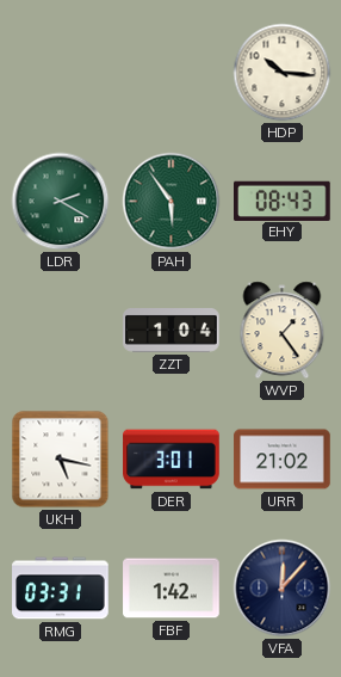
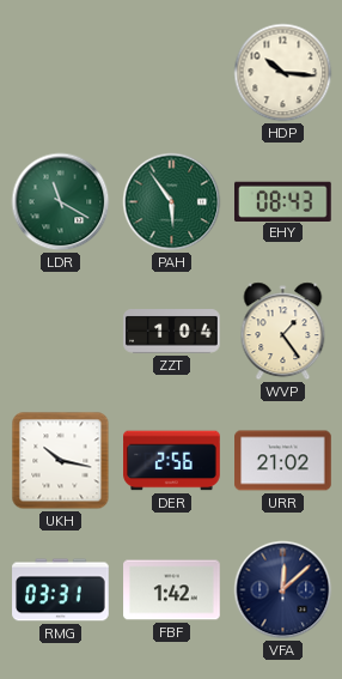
LDR: 2:20 -> 11:20 (61, 202)
UKH: 5:17 -> 10:17 (61, 461)
DER: 3:01 -> 2:56 (172, 461)
VFA: 12:07 -> 12:08 (283, 590)
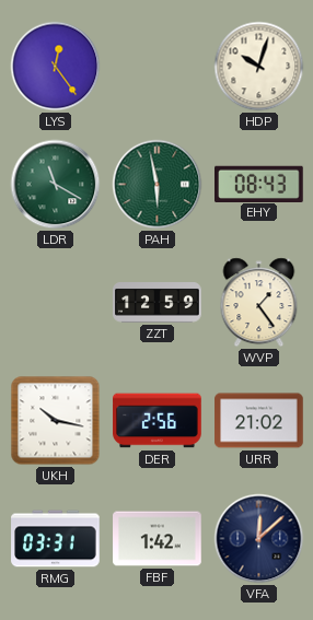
LYS: none -> 12:24 (56, 67)
HDP: 10:16 -> 10:03 (259, 67)
PAH: 5:54 -> 5:58 (158, 185)
ZZT: 1:04 -> 12:59 (158, 303)
